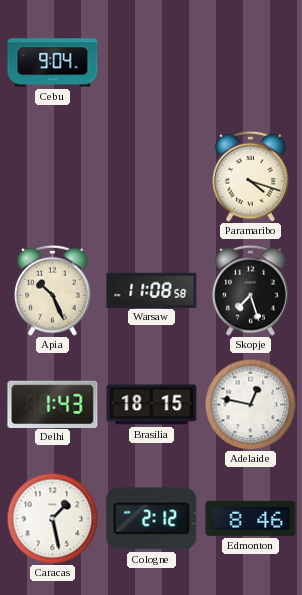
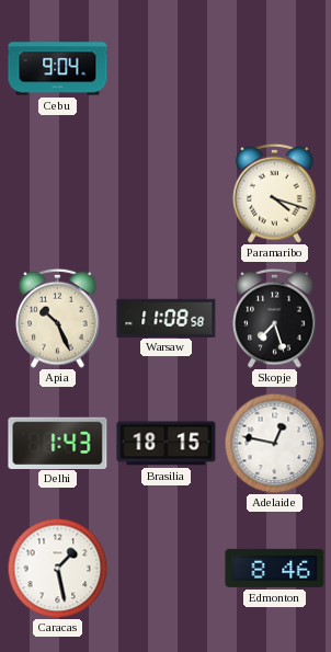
Cologne: 2:12 -> none (152, 519)
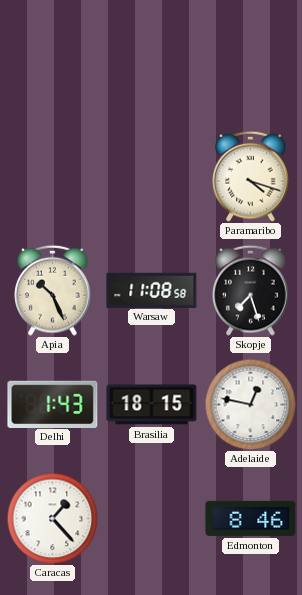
Cebu: 9:04 -> none (58, 69)
Caracas: 1:28 -> 1:23 (52, 518)
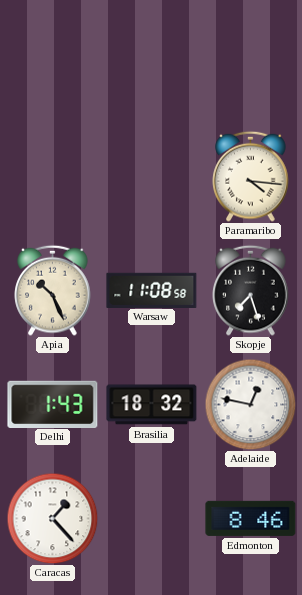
Paramaribo: 4:18 -> 4:16 (251, 176)
Brasilia: 18:15 -> 18:32 (152, 405)
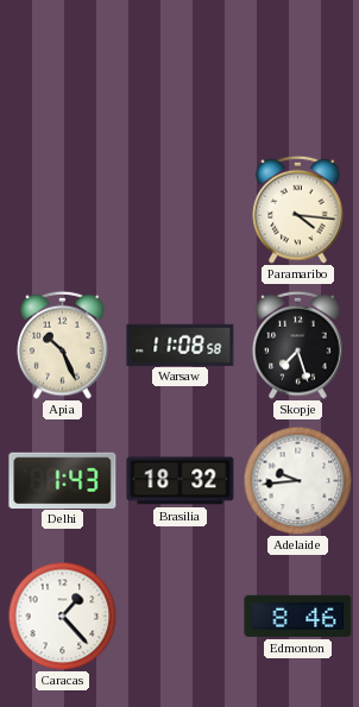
Adelaide: 12:47 -> 9:44 (297, 480)
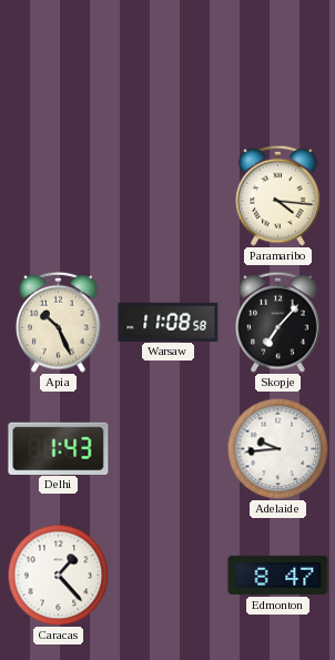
Skopje: 7:27 -> 7:07 (278, 322)
Brasilia: 18:32 -> none (181, 481)
Edmonton: 8:46 -> 8:47 (278, 575)
